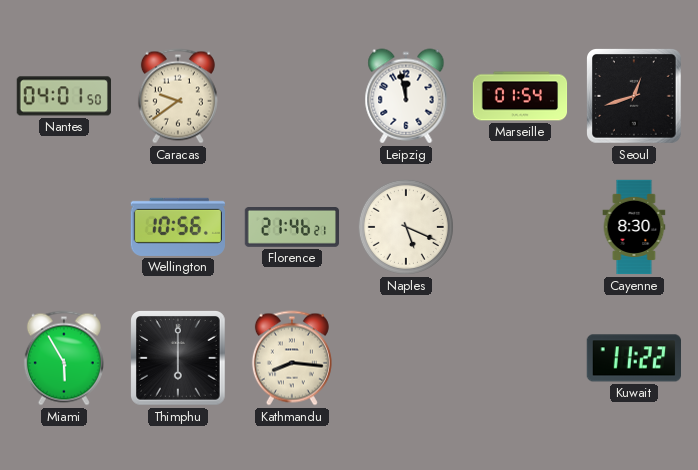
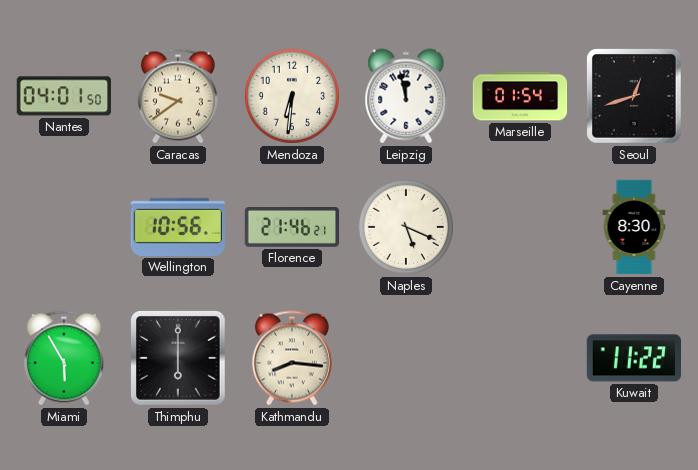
Mendoza: none -> 6:31 (292, 96)
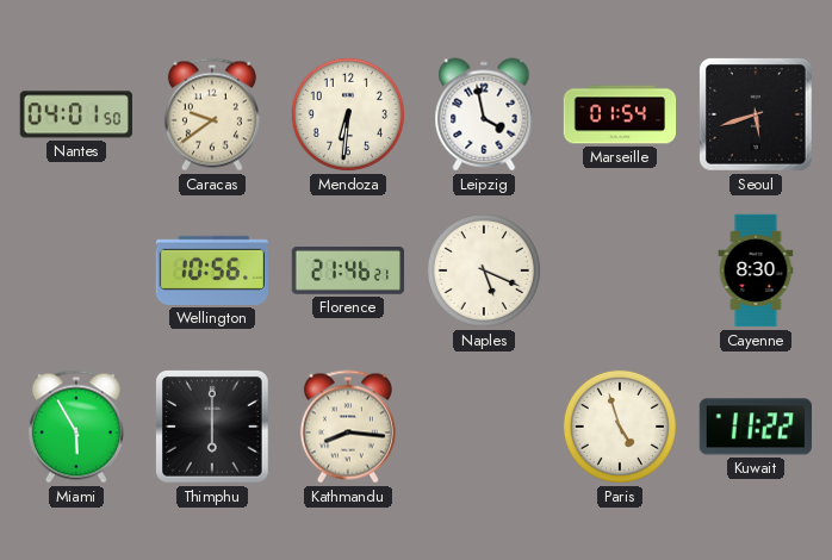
Leipzig: 11:58 -> 3:58 (484, 114)
Seoul: 12:42 -> 5:42 (756, 114)
Paris: none -> 4:57 (620, 427)
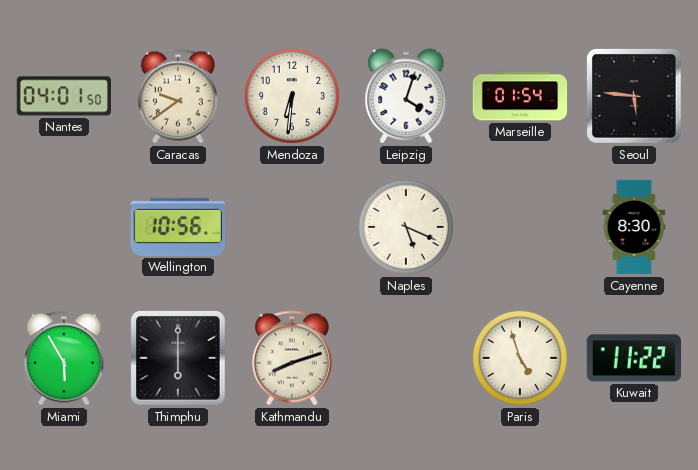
Leipzig: 3:58 -> 4:03 (406, 96)
Seoul: 5:42 -> 5:46 (634, 96)
Florence: 21:46 -> none (348, 272)
Kathmandu: 8:16 -> 8:12 (292, 358)
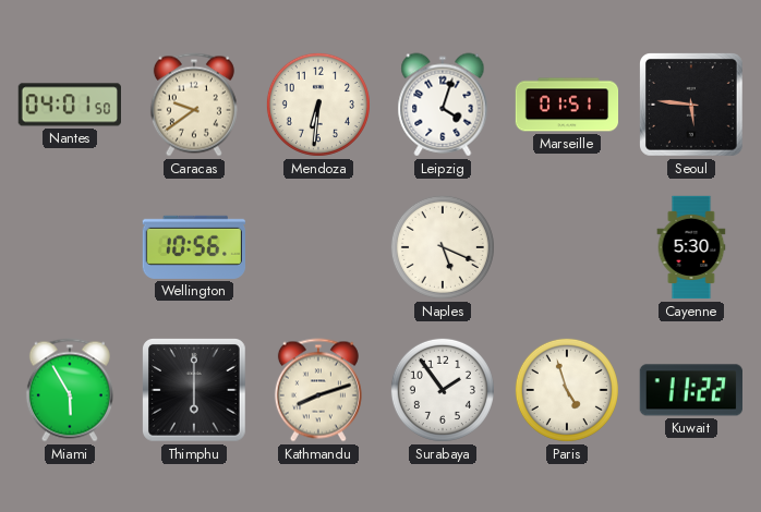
Marseille: 01:54 -> 01:51 (567, 105)
Cayenne: 8:30 -> 5:30 (691, 247)
Surabaya: none -> 1:54 (443, 390)
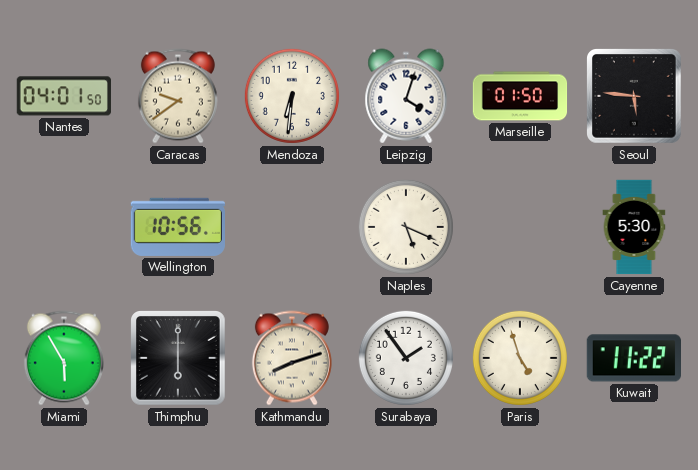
Marseille: 01:51 -> 01:50 (520, 96)
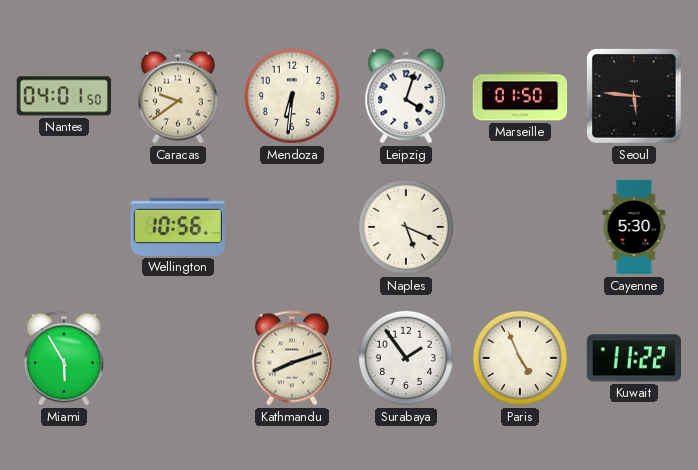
Thimphu: 6:00 -> none (178, 358)
Paris: 4:57 -> 4:56 (520, 358)
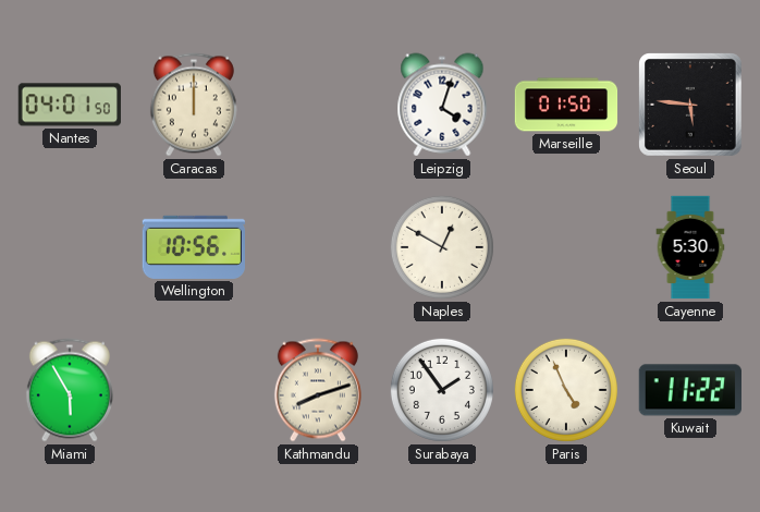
Caracas: 9:39 -> 12:00 (194, 105)
Mendoza: 6:31 -> none (292, 96)
Naples: 5:19 -> 12:50 (442, 247)
